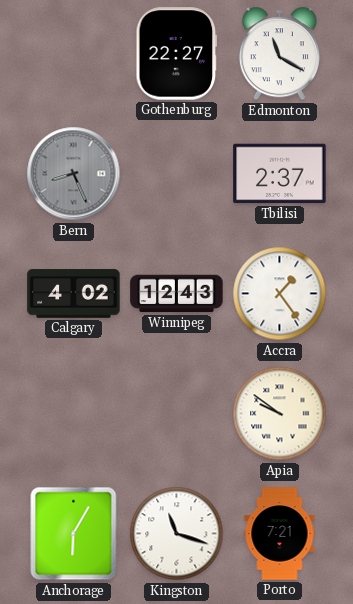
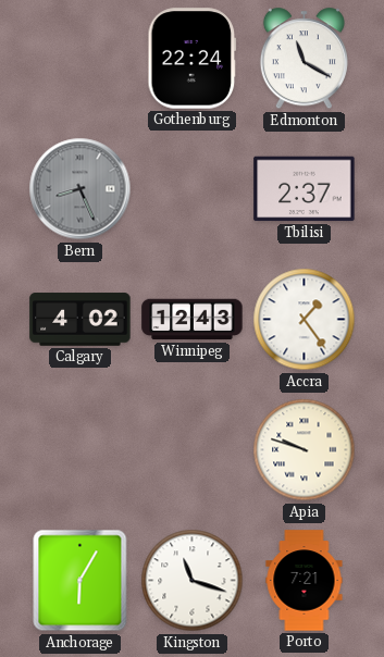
Gothenburg: 22:27 -> 22:24 (193, 59)
Apia: 9:51 -> 9:48 (305, 450)
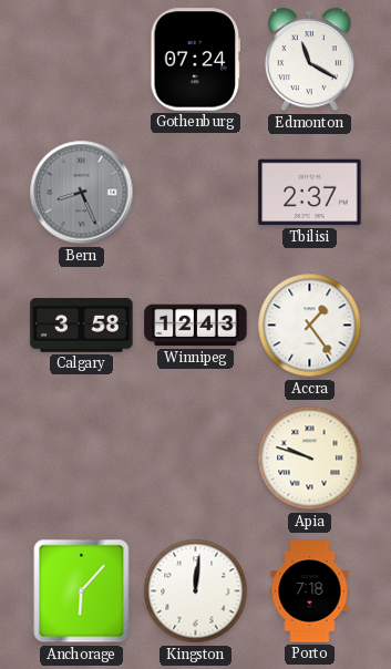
Gothenburg: 22:24 -> 07:24 (196, 60)
Calgary: 4:02 -> 3:58 (82, 326)
Anchorage: 6:05 -> 6:07 (82, 591)
Kingston: 11:18 -> 12:01 (196, 591)
Porto: 7:21 -> 7:18 (310, 591)
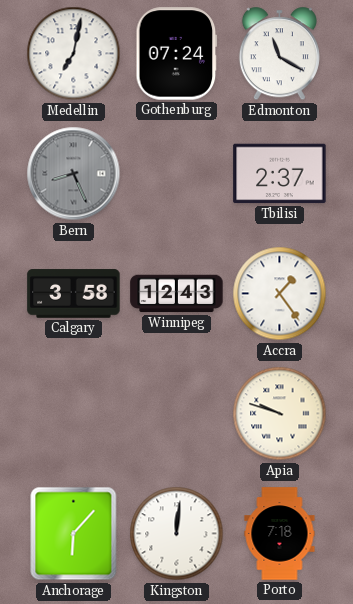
Medellin: none -> 7:02 (74, 54)
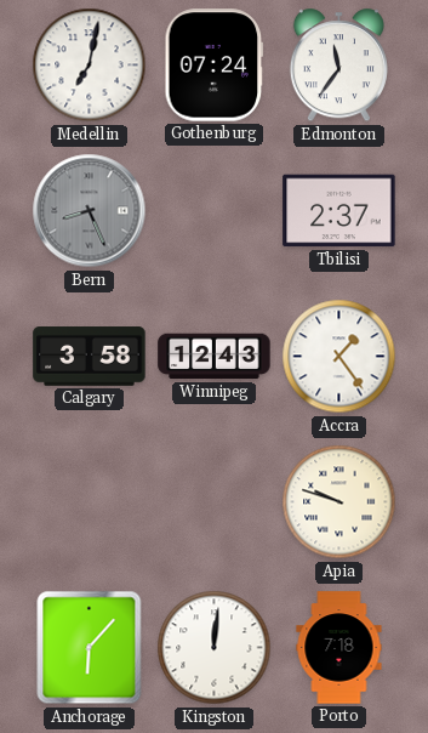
Edmonton: 11:20 -> 11:36 (338, 66)
